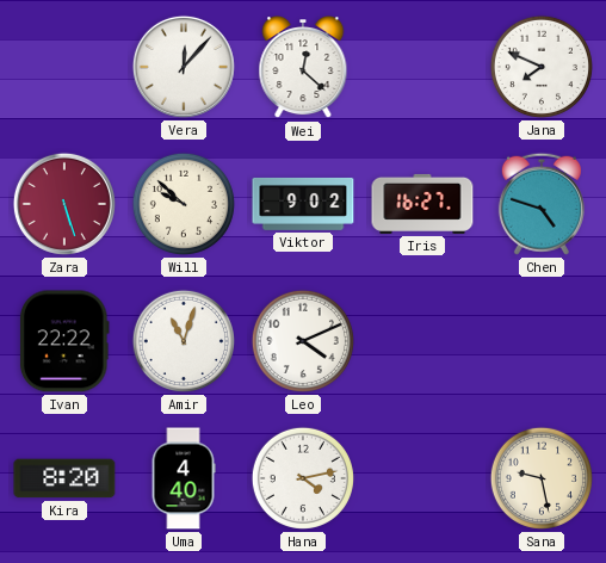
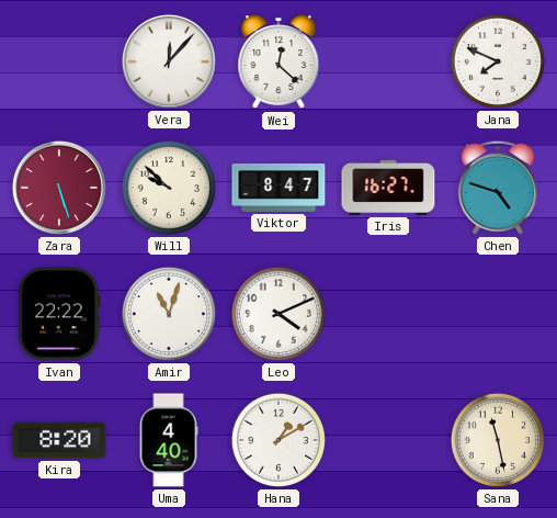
Viktor: 9:02 -> 8:47 (278, 188)
Hana: 4:13 -> 1:10 (278, 440)
Sana: 9:28 -> 11:28 (498, 440)
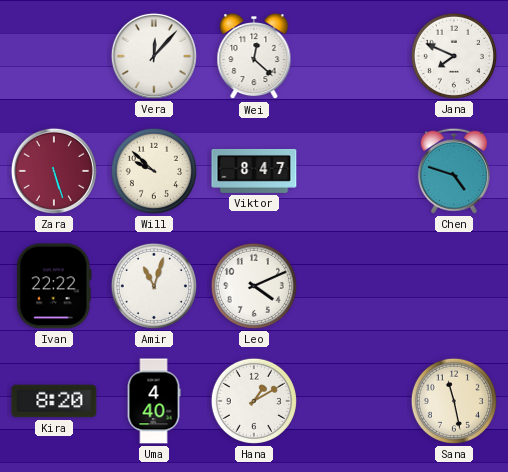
Iris: 16:27 -> none (388, 188)
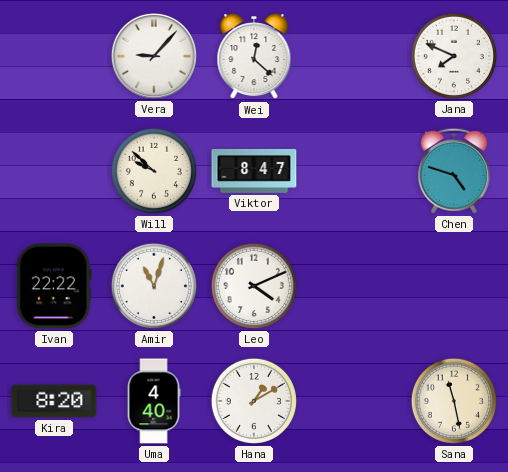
Vera: 12:07 -> 9:07 (154, 56)
Zara: 5:27 -> none (54, 171)
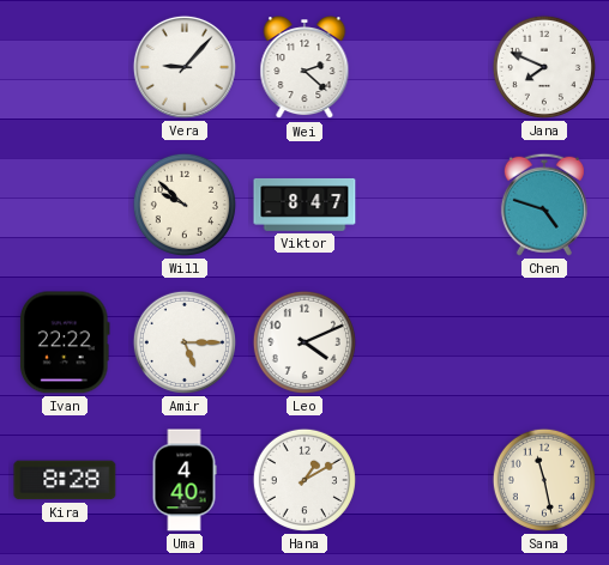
Wei: 12:22 -> 2:22 (304, 68)
Amir: 11:03 -> 5:15 (185, 342)
Kira: 8:20 -> 8:28 (65, 480)
